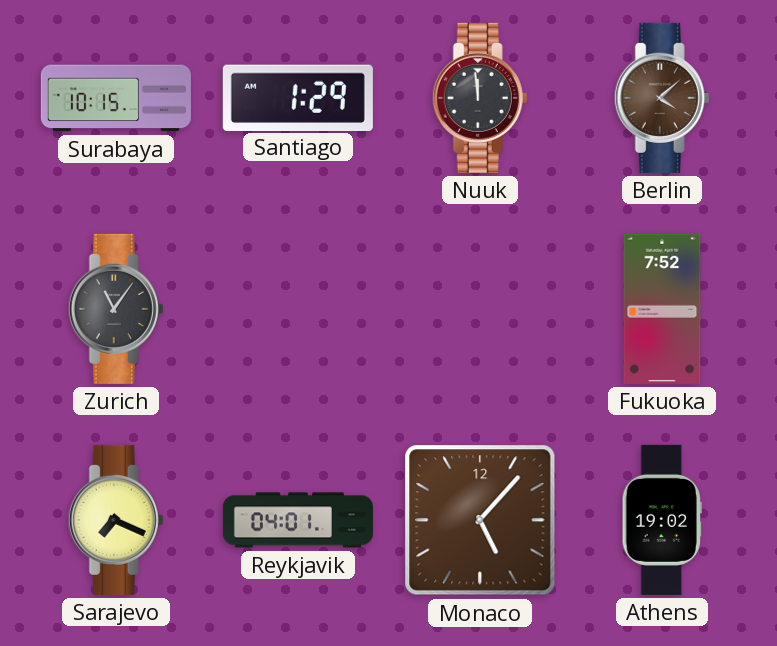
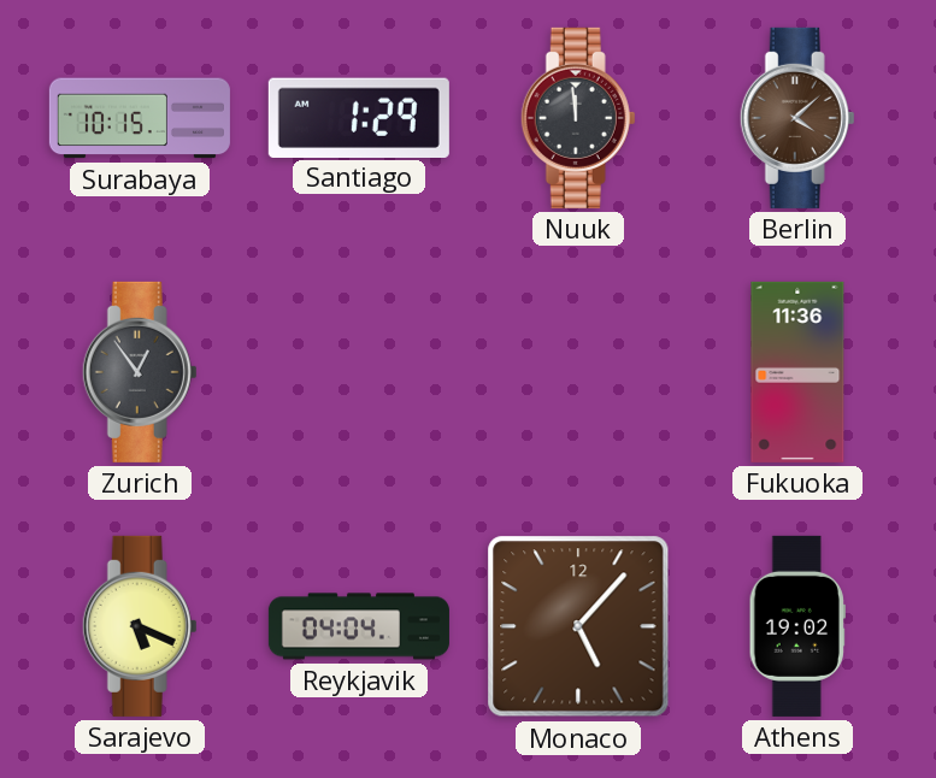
Zurich: 11:06 -> 12:54 (140, 372)
Fukuoka: 7:52 -> 11:36 (797, 372)
Sarajevo: 7:19 -> 5:19 (140, 626)
Reykjavik: 04:01 -> 04:04 (359, 626)
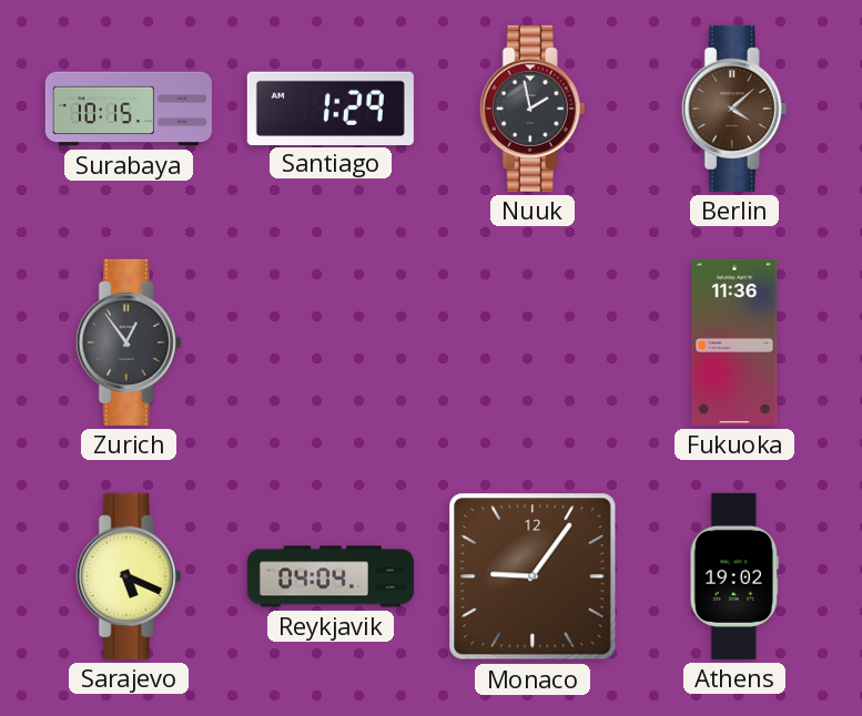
Nuuk: 11:59 -> 1:58 (533, 109)
Monaco: 5:07 -> 9:06 (533, 576)
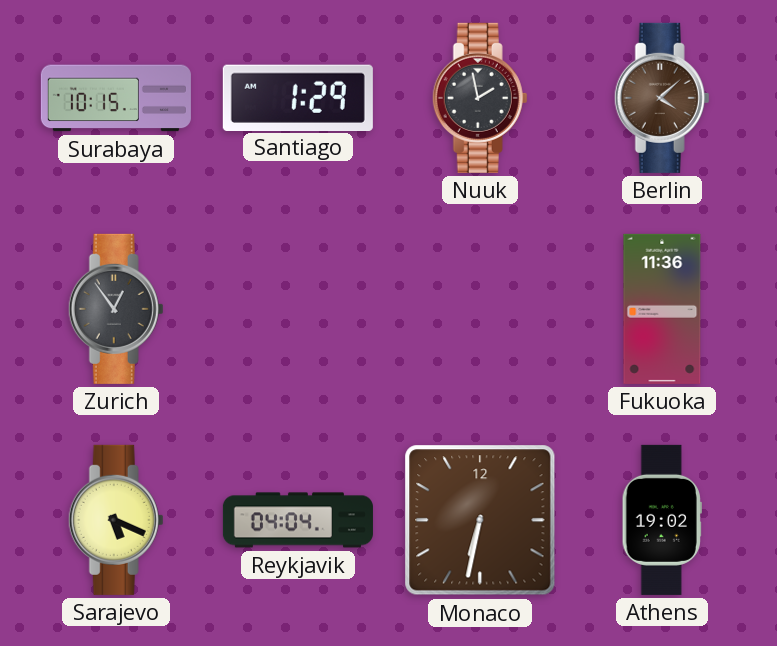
Monaco: 9:06 -> 6:32 (480, 520)
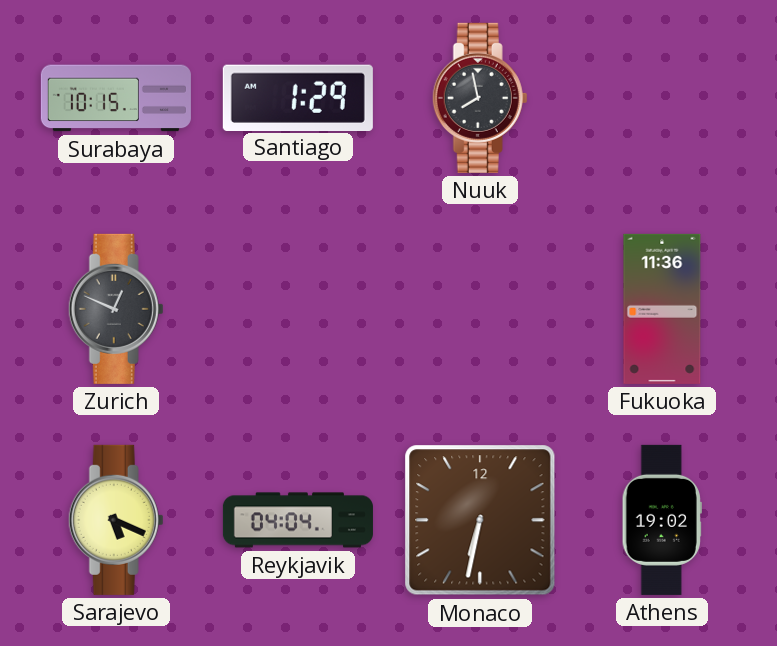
Nuuk: 1:58 -> 7:58 (480, 98)
Berlin: 4:08 -> none (662, 98)
Zurich: 12:54 -> 12:49 (116, 309)
